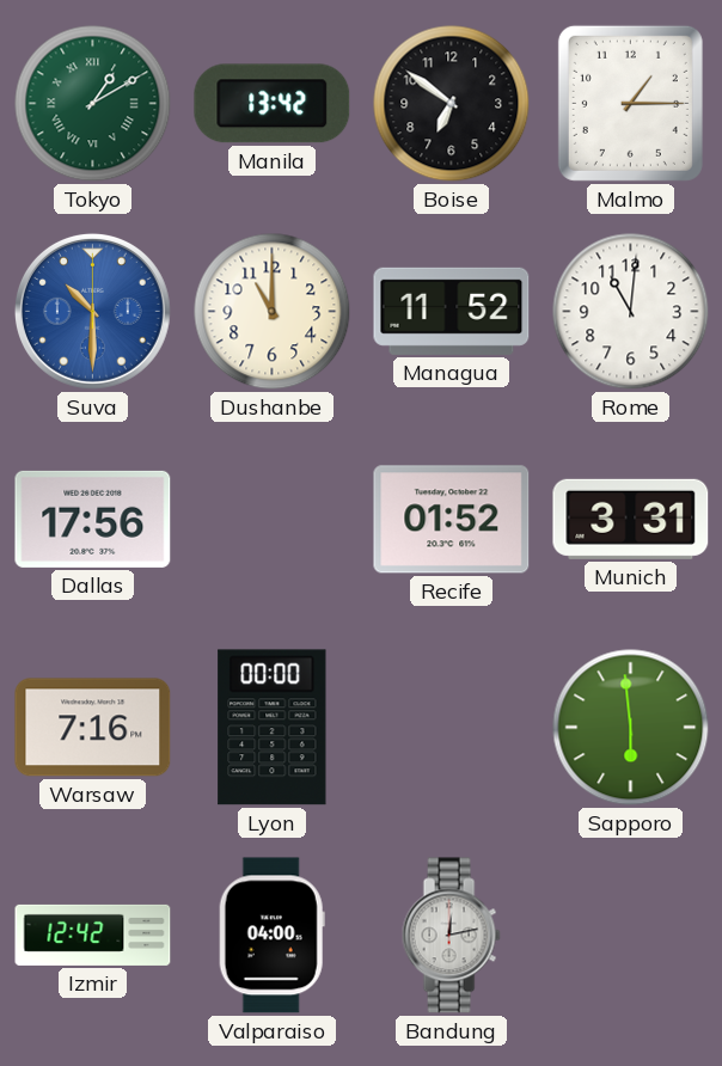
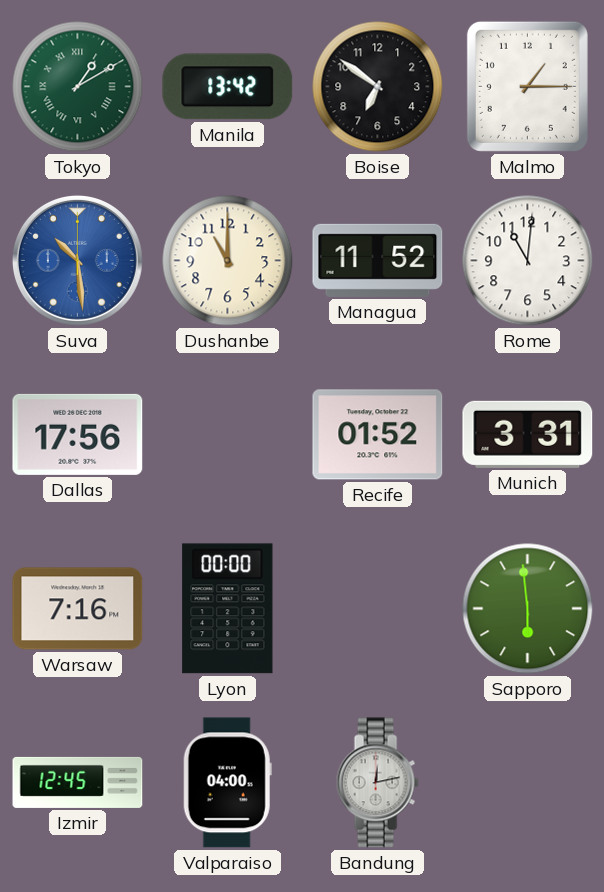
Suva: 10:30 -> 10:29 (77, 260)
Izmir: 12:42 -> 12:45 (78, 782)
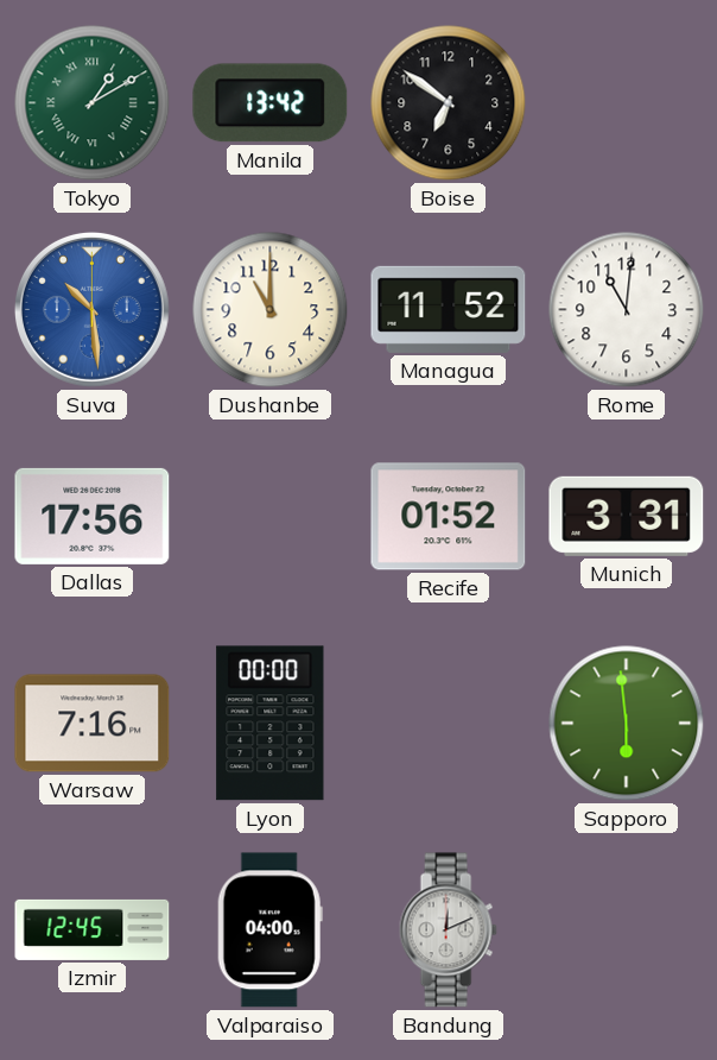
Malmo: 1:15 -> none (527, 86)
Bandung: 12:13 -> 12:11 (448, 930)
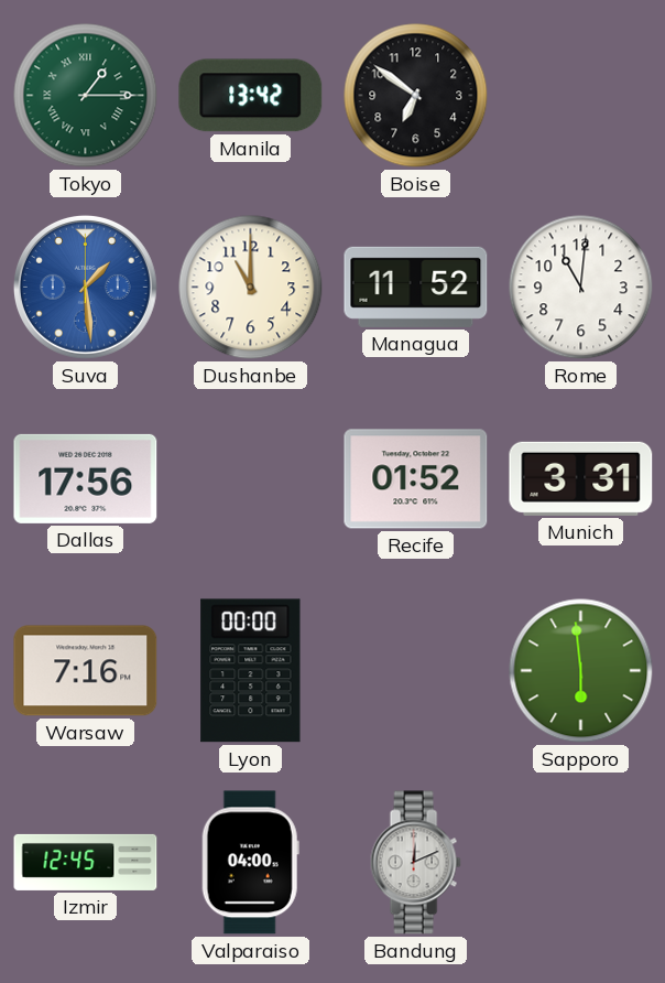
Tokyo: 1:10 -> 1:15 (86, 96)
Suva: 10:29 -> 1:29 (85, 287)
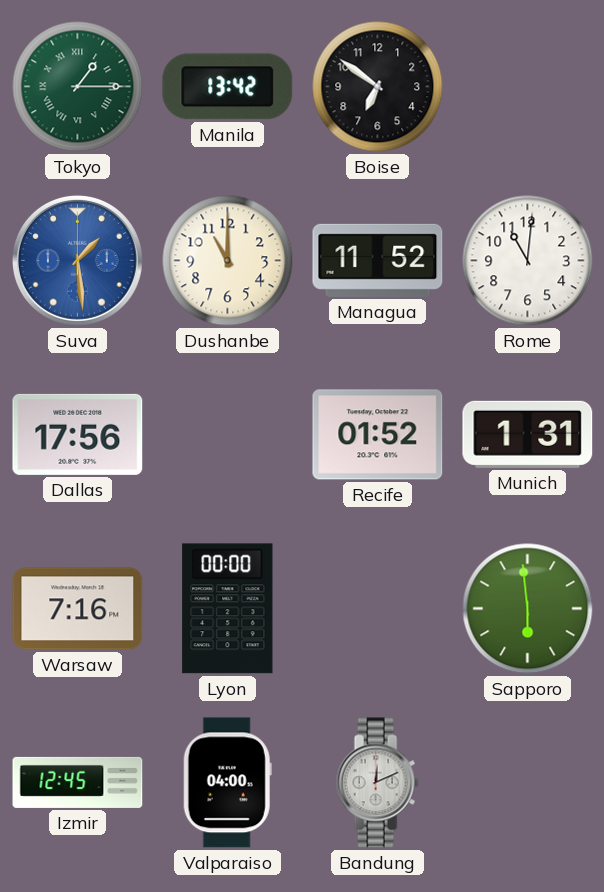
Munich: 3:31 -> 1:31 (528, 434)
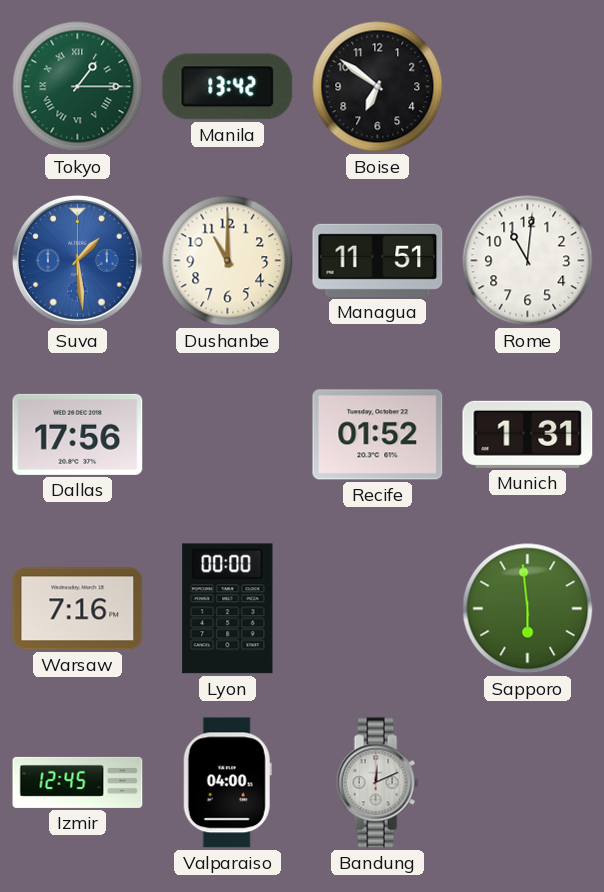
Managua: 11:52 -> 11:51 (378, 260)
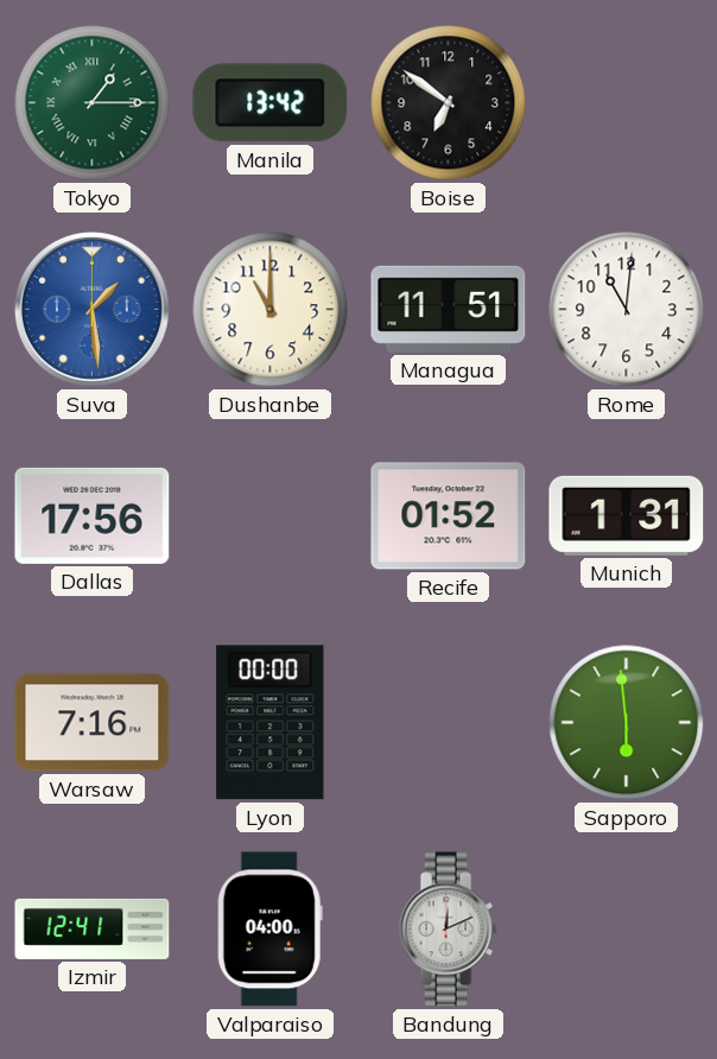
Izmir: 12:45 -> 12:41 (93, 928)
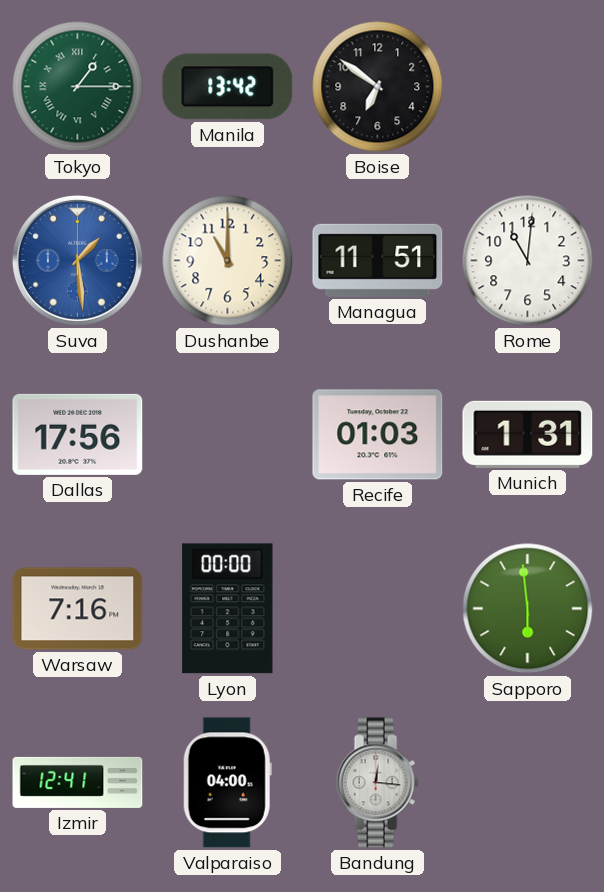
Recife: 01:52 -> 01:03 (378, 435)
Bandung: 12:11 -> 12:16 (377, 783)
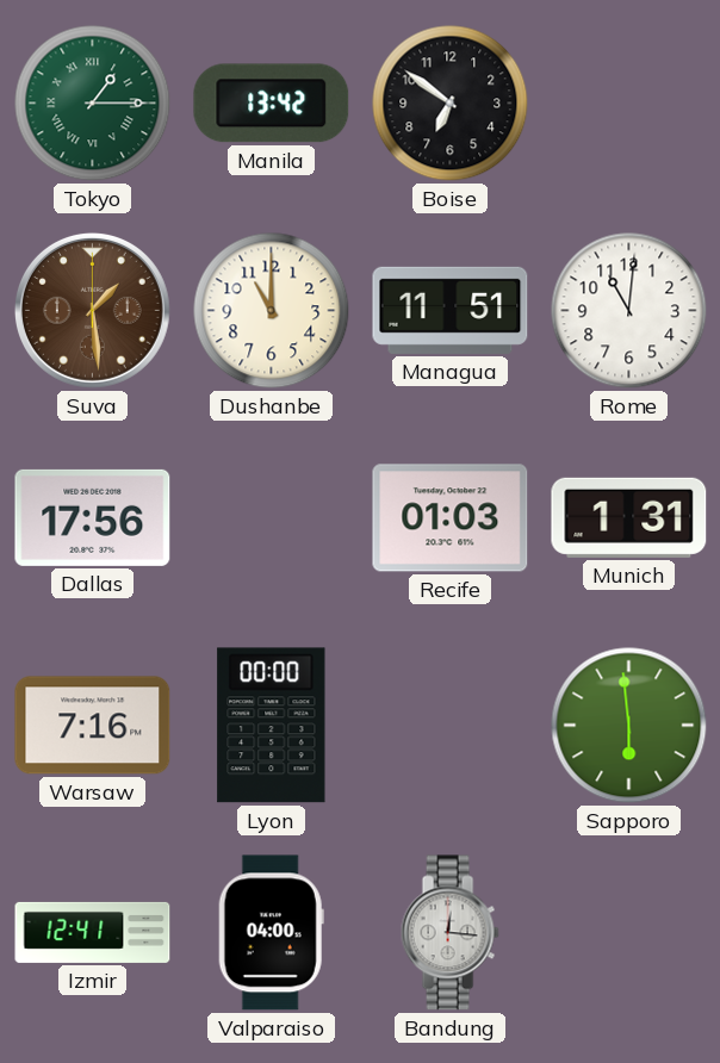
Suva dial: blue -> brown (92, 310)
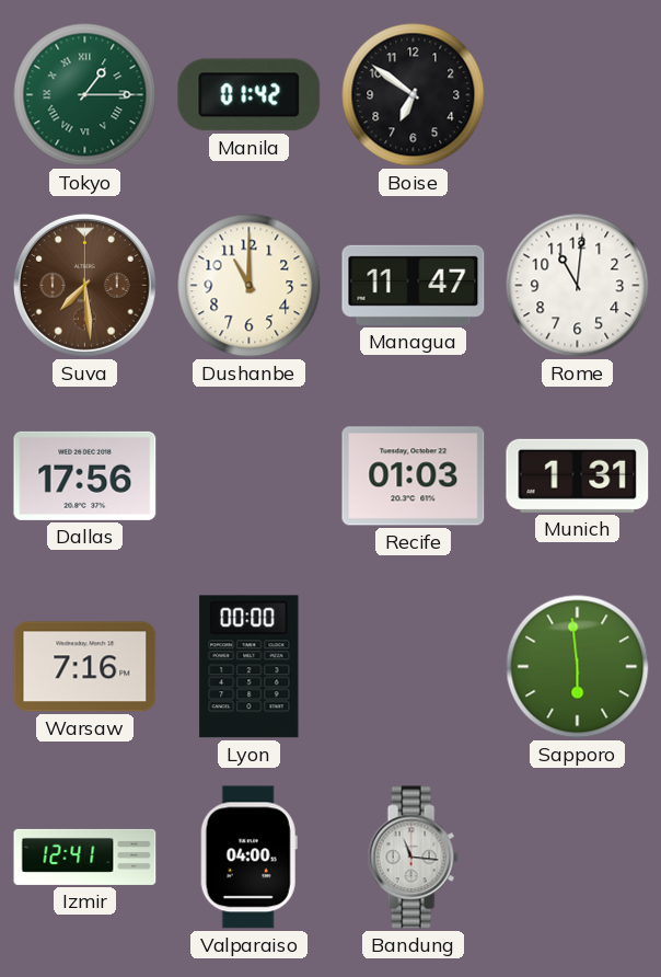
Manila: 13:42 -> 01:42 (250, 95)
Suva: 1:29 -> 7:29 (84, 285)
Managua: 11:51 -> 11:47 (414, 285)
Bandung: 12:16 -> 11:16 (413, 858)
